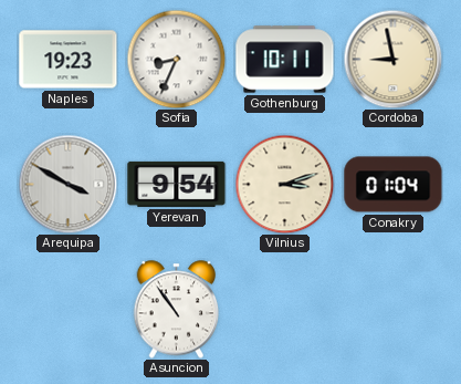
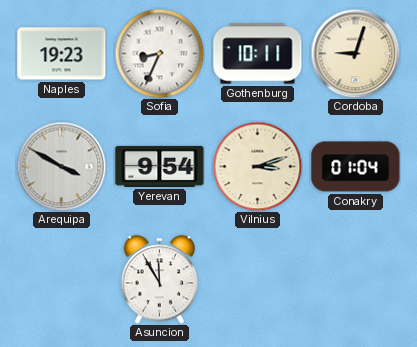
Cordoba: 8:58 -> 9:03 (355, 53)
Asuncion: 10:54 -> 11:55 (160, 280)
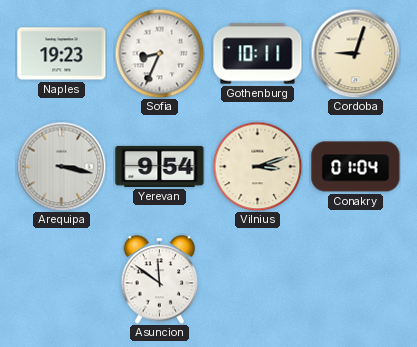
Arequipa: 3:50 -> 3:17 (61, 166)
Asuncion: 11:55 -> 11:51 (160, 280)
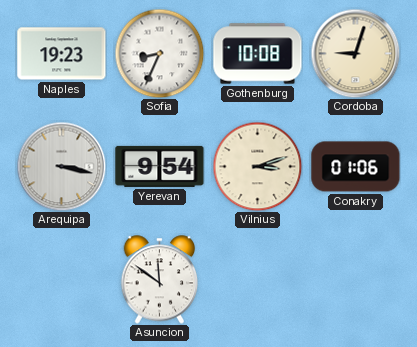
Gothenburg: 10:11 -> 10:08 (258, 54)
Conakry: 01:04 -> 01:06 (356, 167)
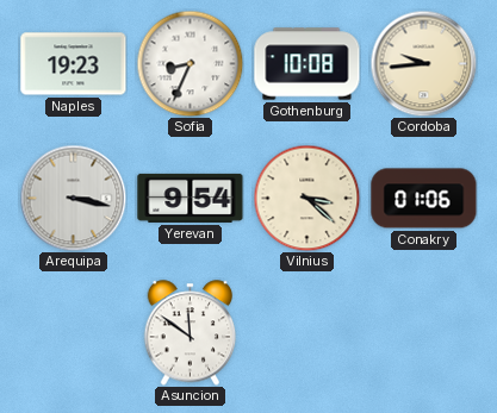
Cordoba: 9:03 -> 9:44 (423, 63)
Vilnius: 3:12 -> 3:22 (306, 198)
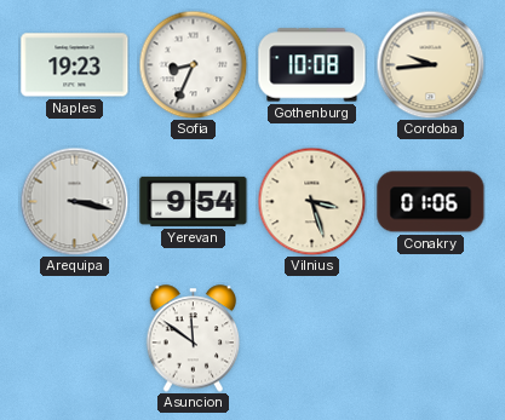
Vilnius: 3:22 -> 3:27 (311, 201)
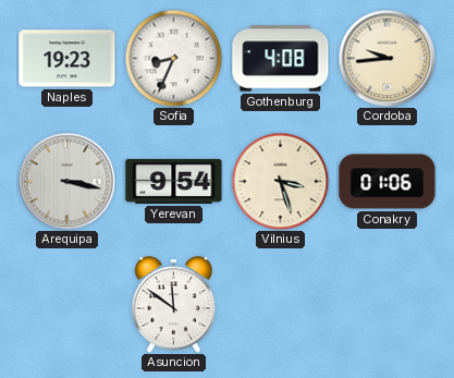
Gothenburg: 10:08 -> 4:08 (281, 59)
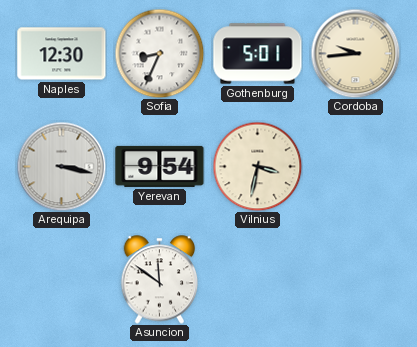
Naples: 19:23 -> 12:30 (62, 54)
Gothenburg: 4:08 -> 5:01 (258, 54)
Vilnius: 3:27 -> 3:32 (257, 166)
Conakry: 01:06 -> none (388, 182)
